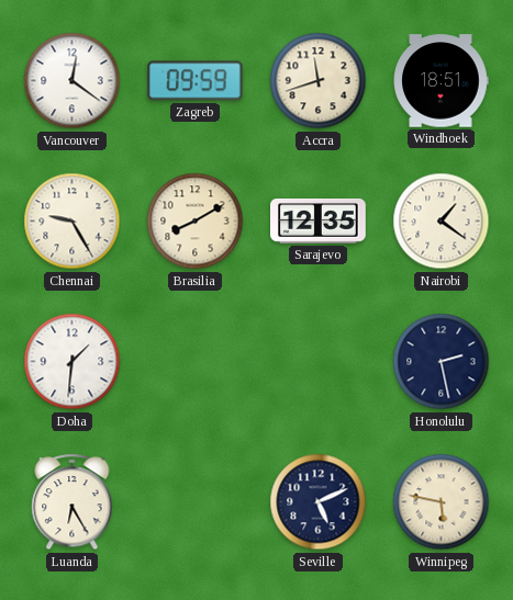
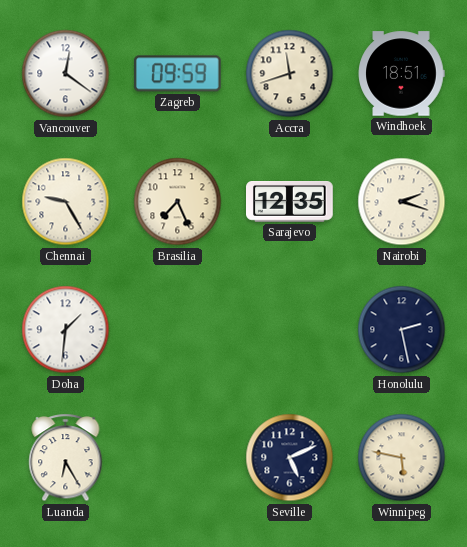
Brasilia: 8:10 -> 7:26 (178, 202)
Nairobi: 1:21 -> 2:18 (402, 202)
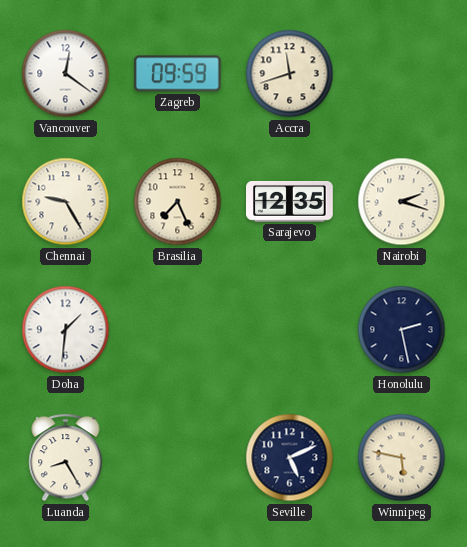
Windhoek: 18:51 -> none (401, 74)
Luanda: 6:25 -> 8:25 (66, 458)
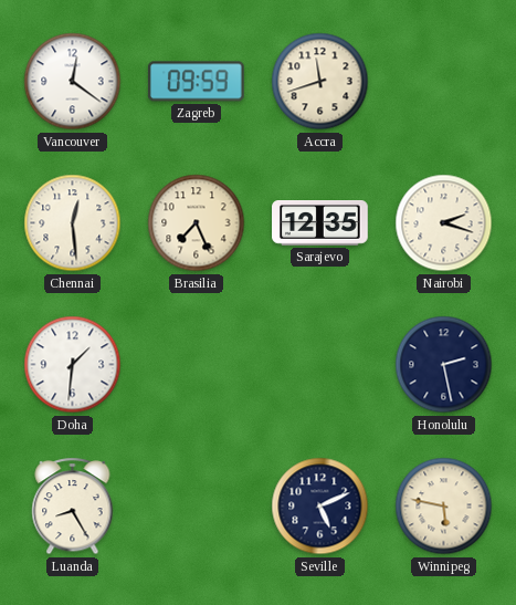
Chennai: 9:25 -> 12:29 (73, 223)
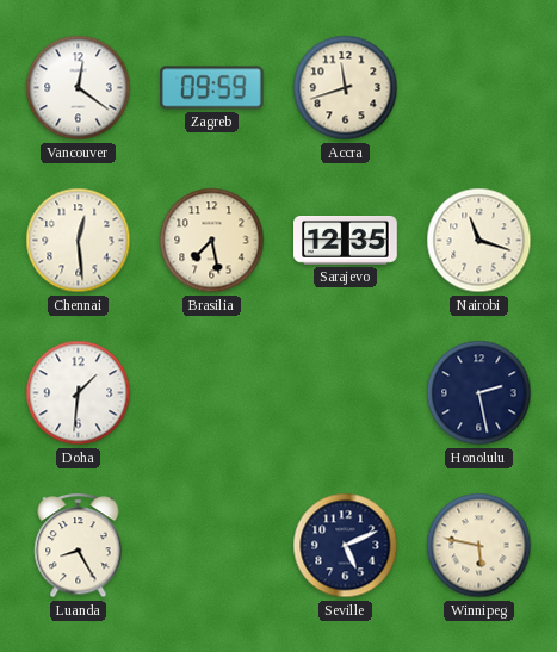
Brasilia: 7:26 -> 7:28 (212, 241)
Nairobi: 2:18 -> 11:18 (479, 241)
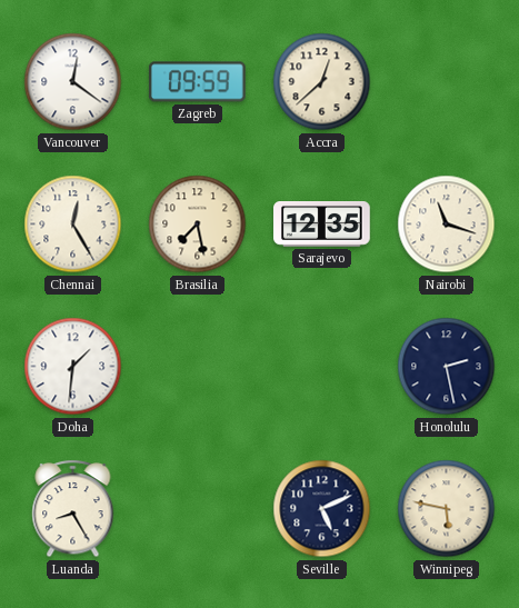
Accra: 11:42 -> 12:38 (322, 82)
Chennai: 12:29 -> 12:25 (73, 225)
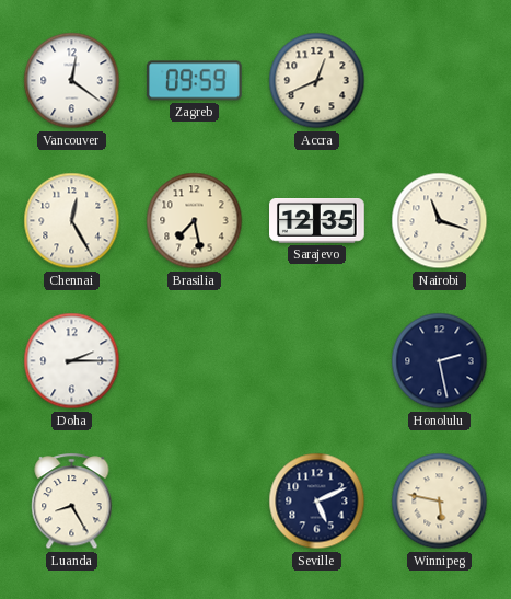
Accra: 12:38 -> 12:41 (317, 81)
Doha: 1:31 -> 2:15 (72, 361)
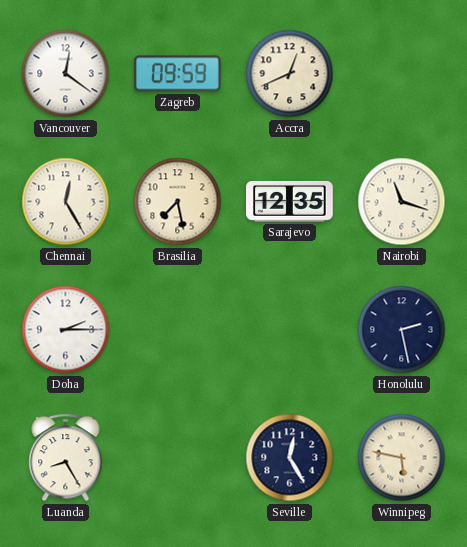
Seville: 5:11 -> 12:25 (290, 458)
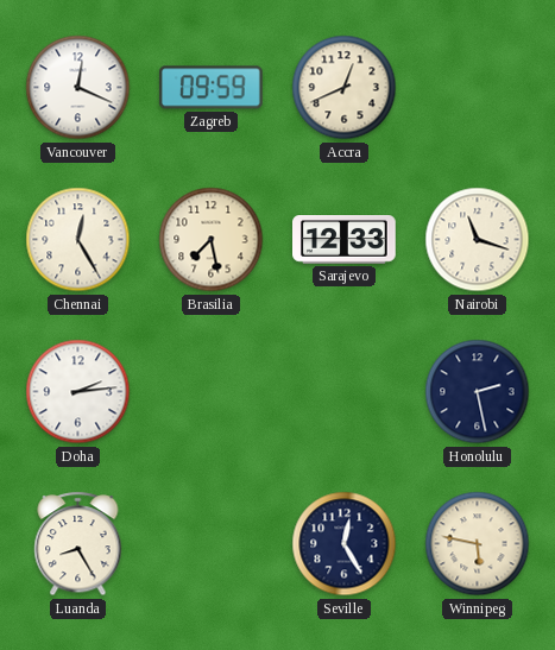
Vancouver: 12:21 -> 12:19 (78, 88)
Sarajevo: 12:35 -> 12:33 (345, 240)
Doha: 2:15 -> 2:14 (78, 392)
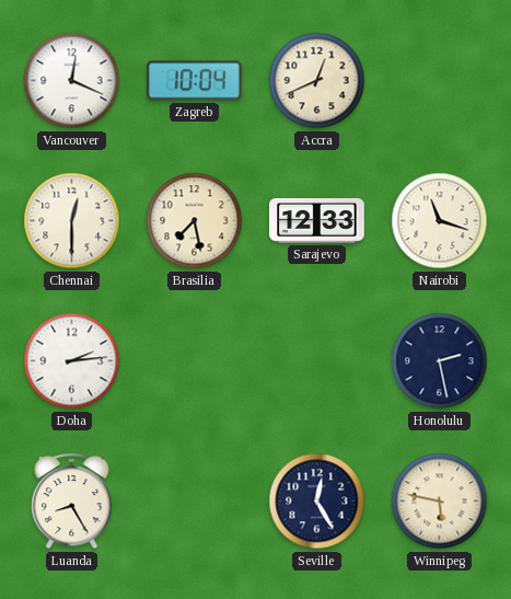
Zagreb: 09:59 -> 10:04 (194, 81)
Chennai: 12:25 -> 12:30 (72, 221)
